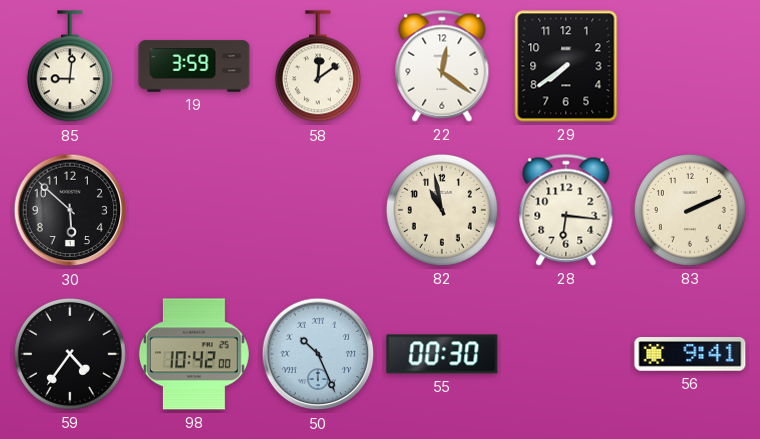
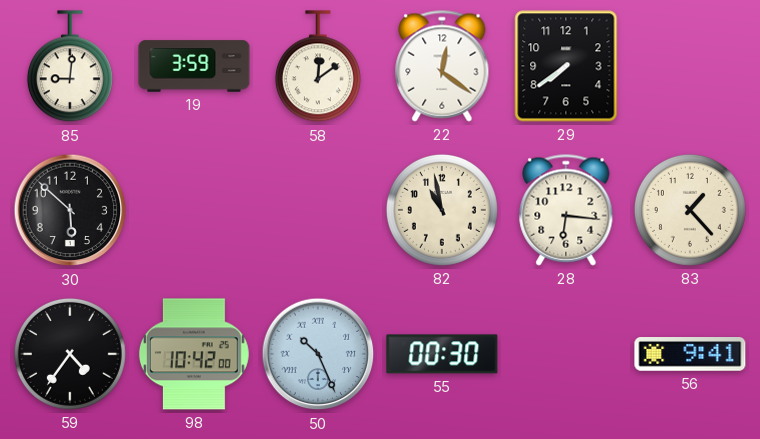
83: 2:11 -> 1:23 (690, 210)
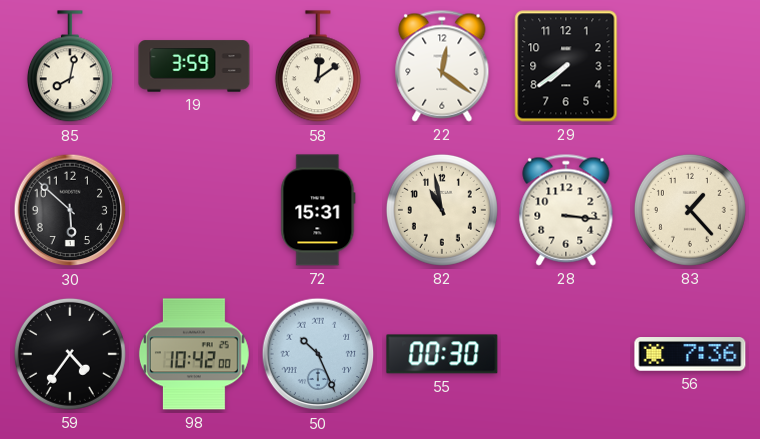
85: 9:01 -> 8:02 (70, 67)
72: none -> 15:31 (318, 210)
28: 6:16 -> 3:16 (566, 210)
56: 9:41 -> 7:36 (690, 354)
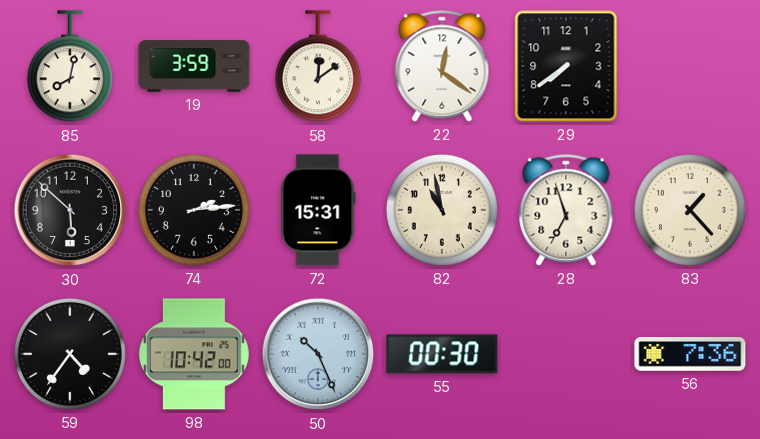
74: none -> 2:14 (194, 210)
28: 3:16 -> 6:57 (566, 210)
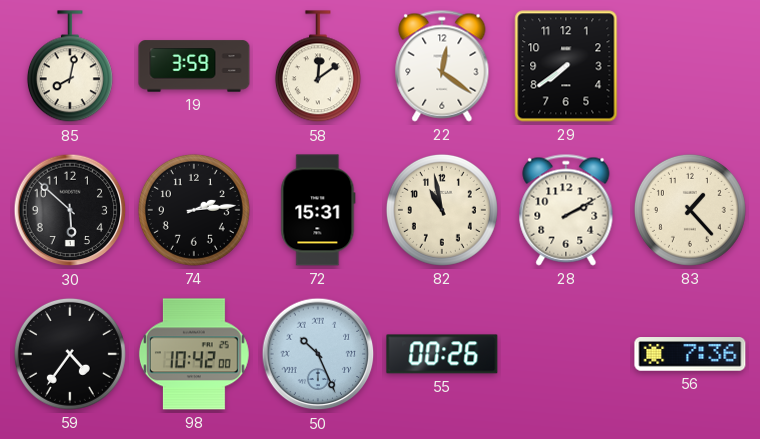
28: 6:57 -> 2:10 (566, 210)
55: 00:30 -> 00:26 (442, 354)
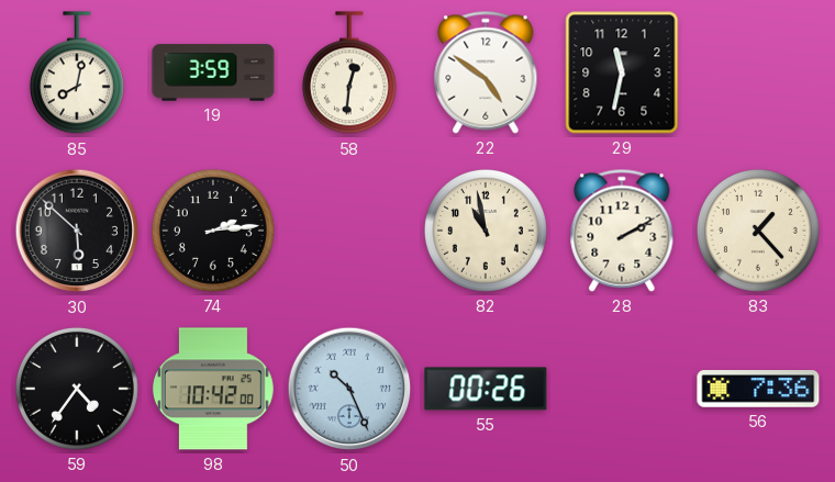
58: 12:09 -> 12:31 (349, 74)
22: 12:21 -> 4:51 (486, 72)
29: 7:39 -> 11:32 (622, 72)
72: 15:31 -> none (318, 210)
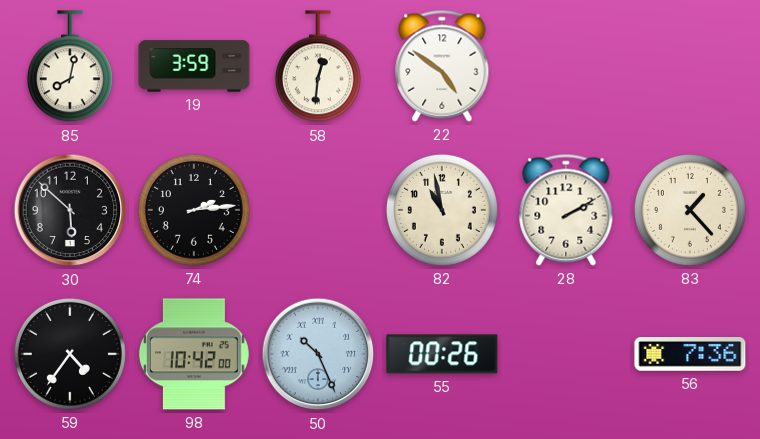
29: 11:32 -> none (622, 72)
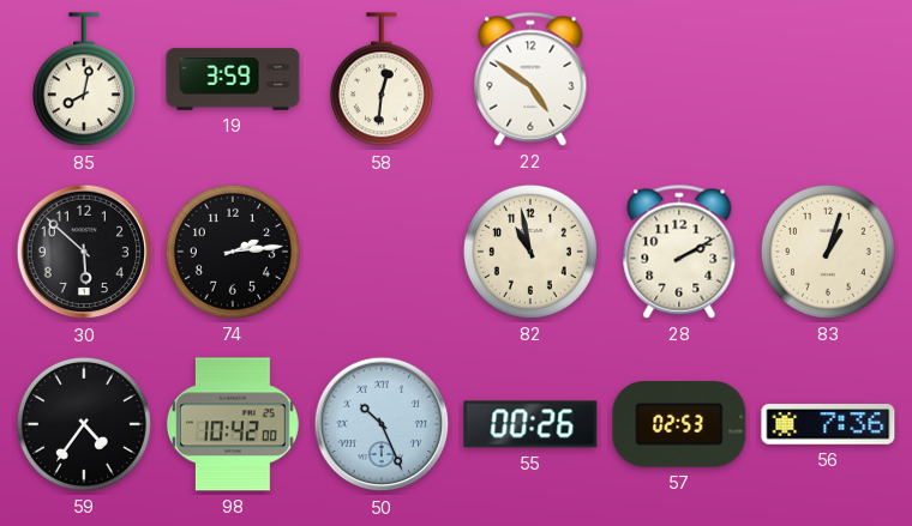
83: 1:23 -> 1:03 (828, 252)
57: none -> 02:53 (679, 424)
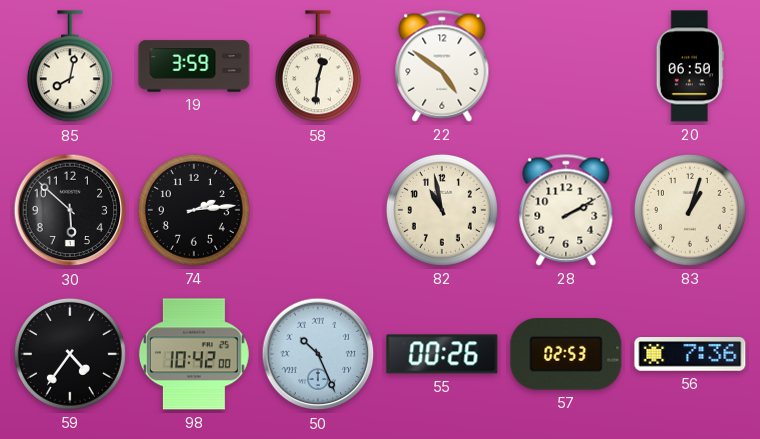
20: none -> 06:50 (690, 66)
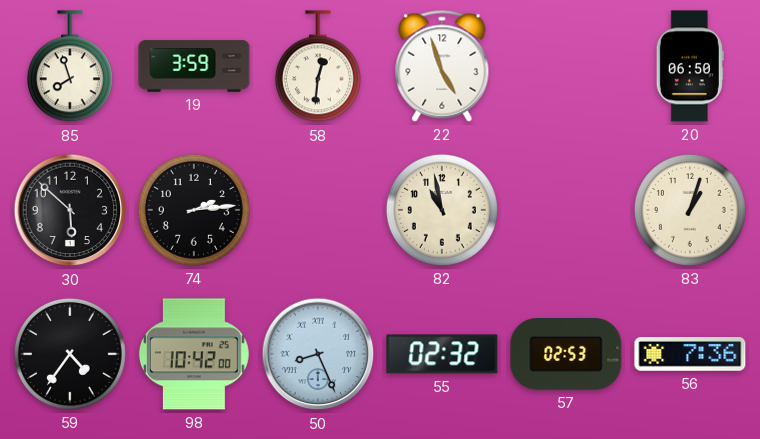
85: 8:02 -> 7:57 (70, 67)
22: 4:51 -> 4:57 (442, 66)
28: 2:10 -> none (566, 210)
50: 10:26 -> 8:26 (318, 354)
55: 00:26 -> 02:32 (442, 354)
